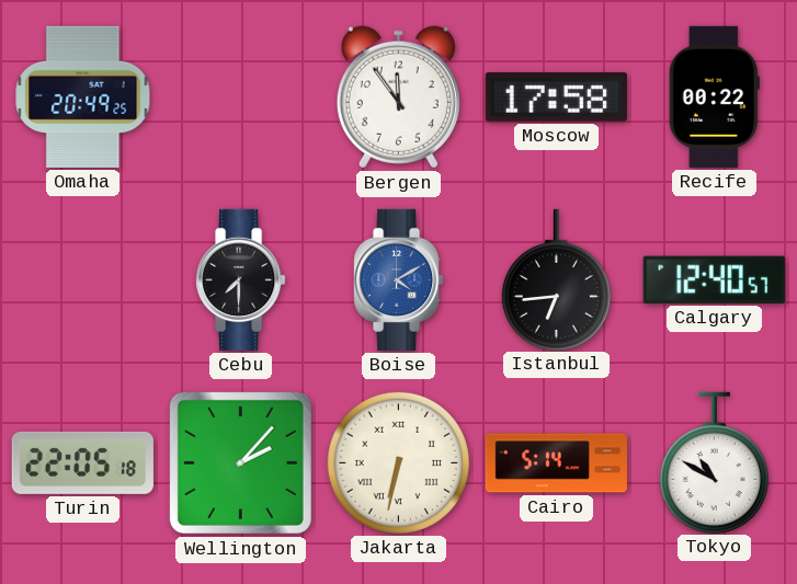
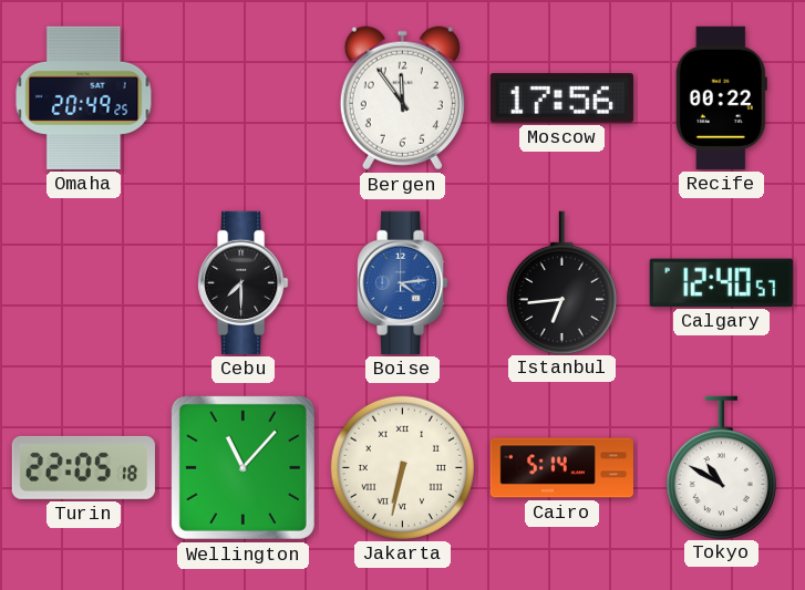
Moscow: 17:58 -> 17:56 (561, 99)
Boise: 4:10 -> 4:14 (403, 282)
Wellington: 2:07 -> 11:07 (242, 467)
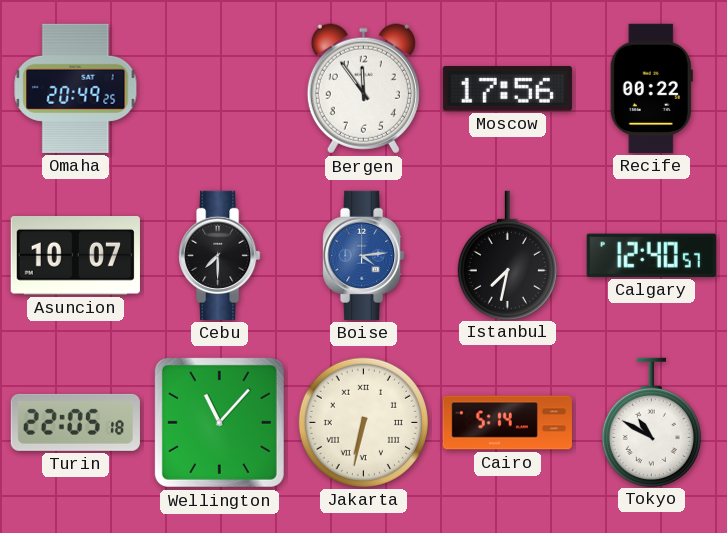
Asuncion: none -> 10:07 (75, 256)
Istanbul: 6:44 -> 7:32 (507, 255)
